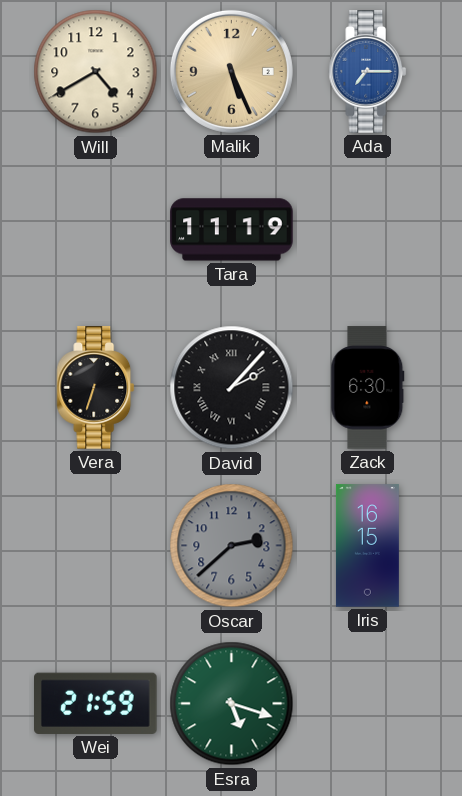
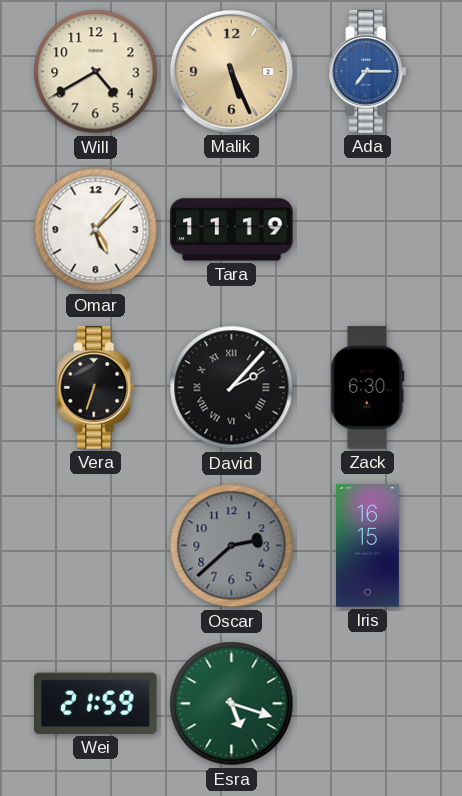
Omar: none -> 5:07 (96, 230)
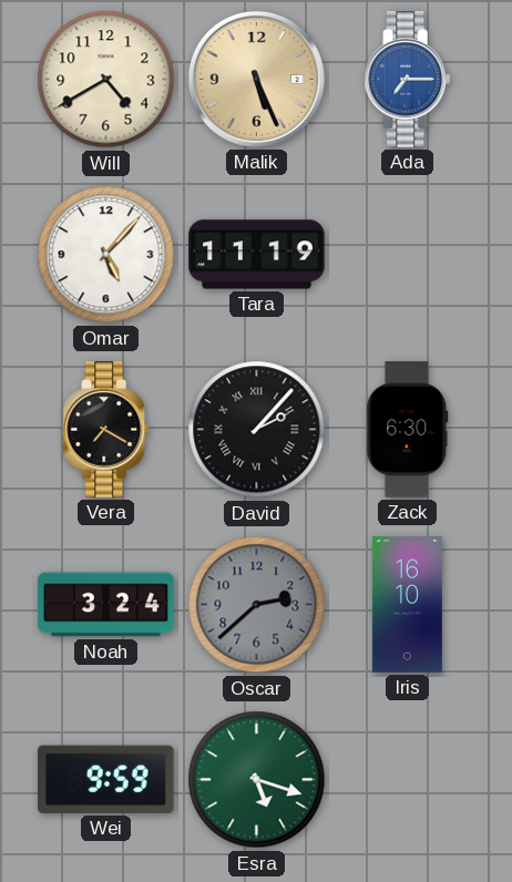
Vera: 6:33 -> 7:20 (106, 430)
Noah: none -> 3:24 (106, 605)
Iris: 16:15 -> 16:10 (407, 605)
Wei: 21:59 -> 9:59 (106, 779)
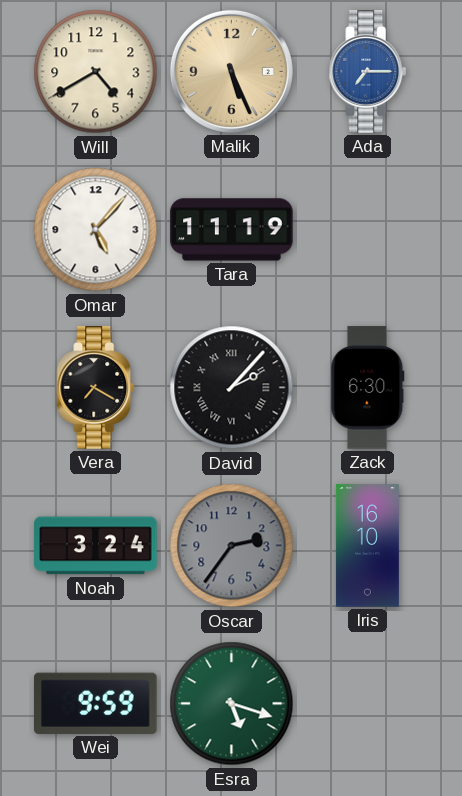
Oscar: 2:38 -> 2:36 (232, 546)
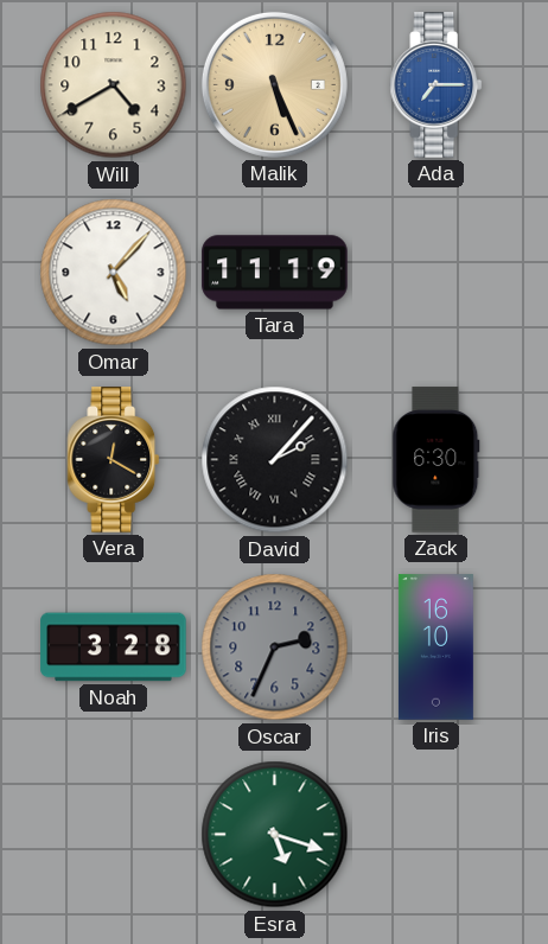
Vera: 7:20 -> 12:20 (114, 460)
Noah: 3:24 -> 3:28 (114, 648)
Oscar: 2:36 -> 2:34 (275, 648)
Wei: 9:59 -> none (96, 703)
